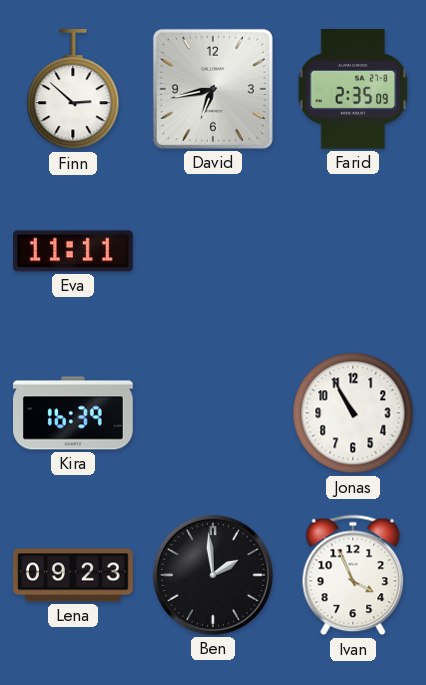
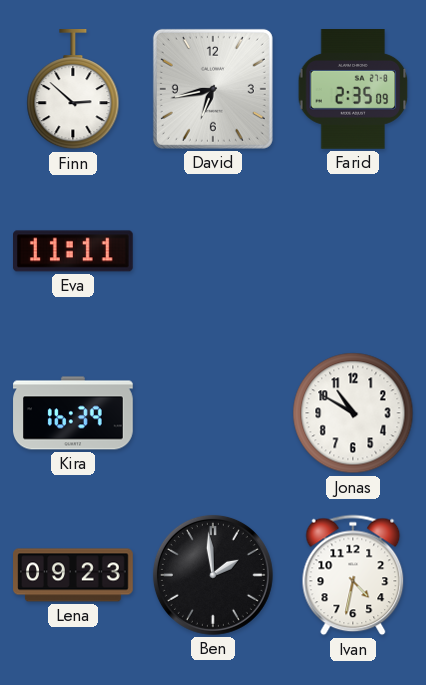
Jonas: 10:55 -> 10:50 (353, 413)
Ivan: 3:56 -> 4:32 (353, 575)
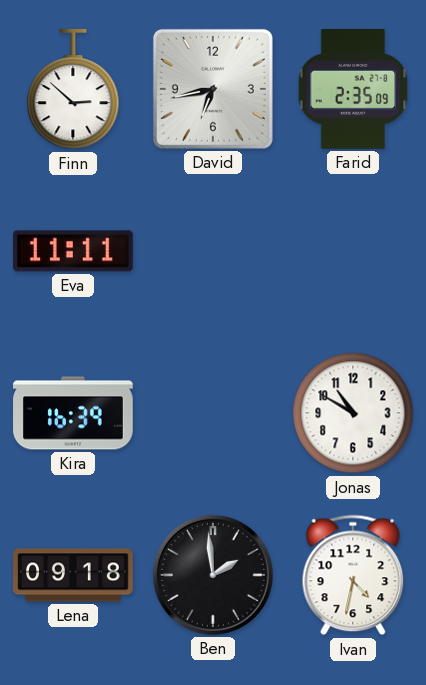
Lena: 09:23 -> 09:18 (73, 575)
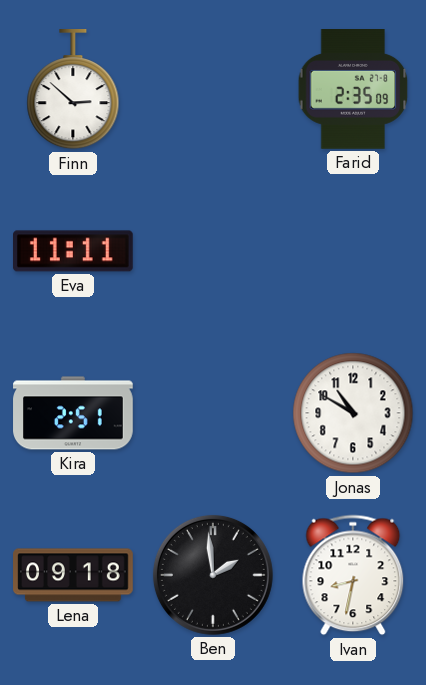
David: 6:43 -> none (213, 89)
Kira: 16:39 -> 2:51 (73, 413)
Ivan: 4:32 -> 8:32 (353, 575)
